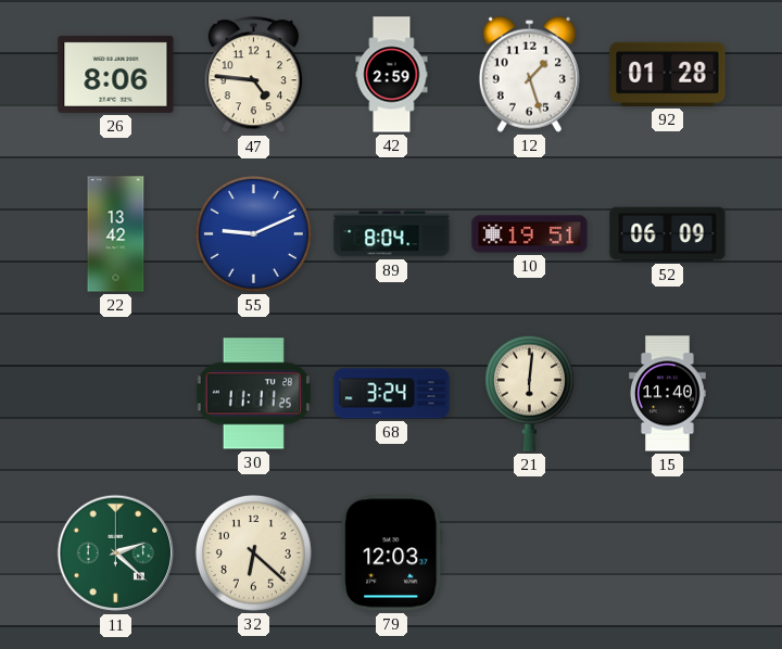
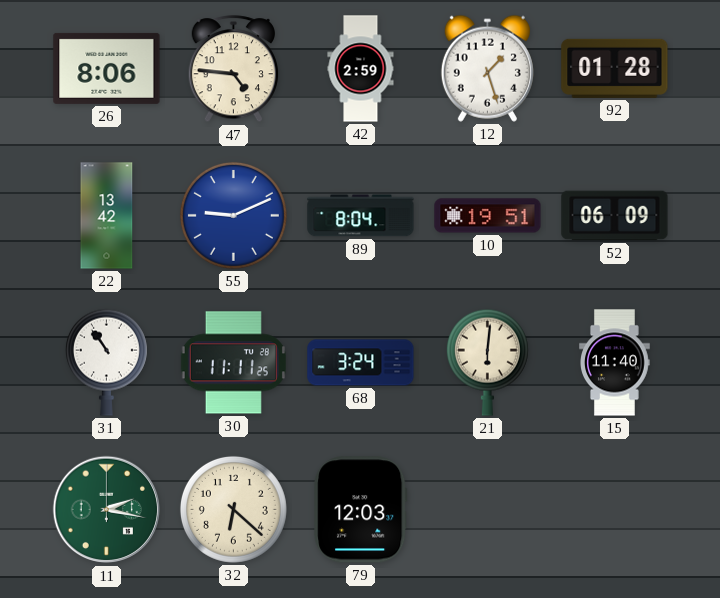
31: none -> 10:54 (106, 362)
11: 2:22 -> 2:17 (107, 510)
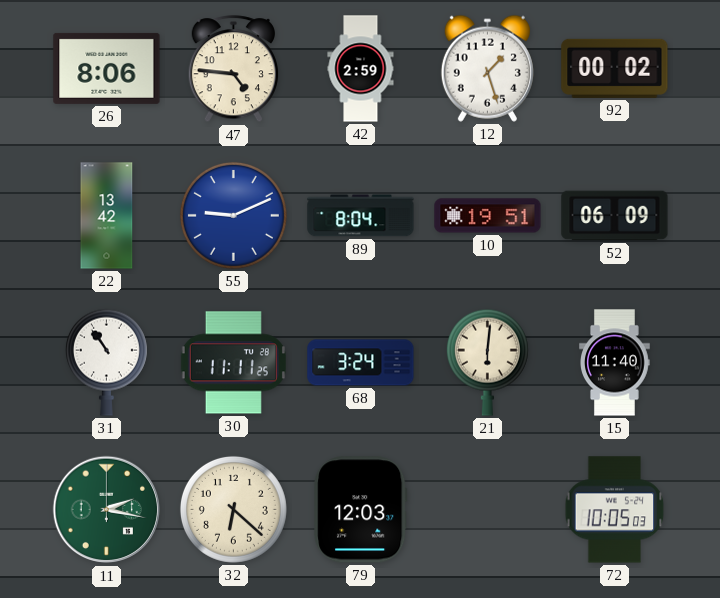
92: 01:28 -> 00:02 (615, 68)
72: none -> 10:05 (615, 510)
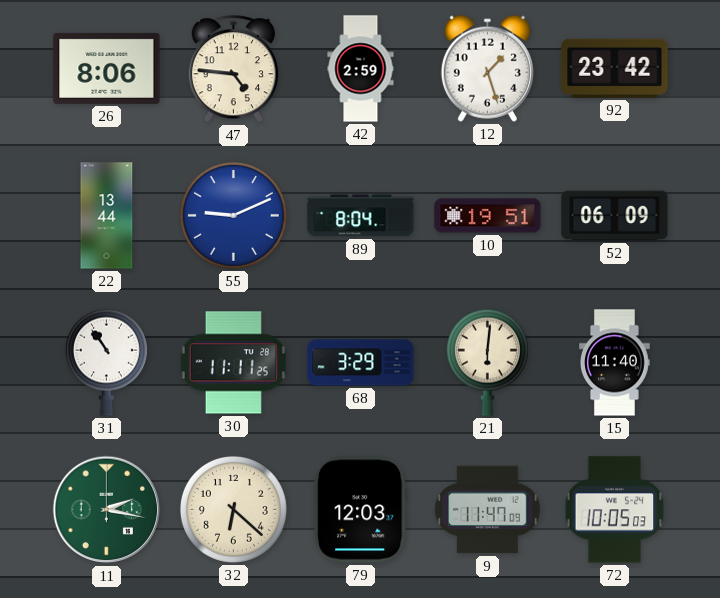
92: 00:02 -> 23:42 (615, 68)
22: 13:42 -> 13:44 (107, 216)
68: 3:24 -> 3:29 (361, 363)
9: none -> 11:47 (488, 510)
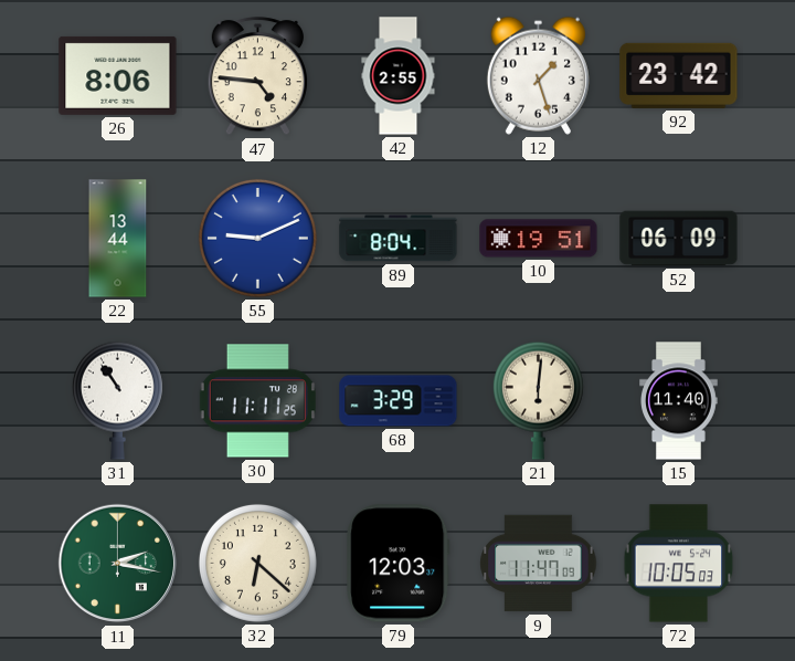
42: 2:59 -> 2:55 (399, 76)
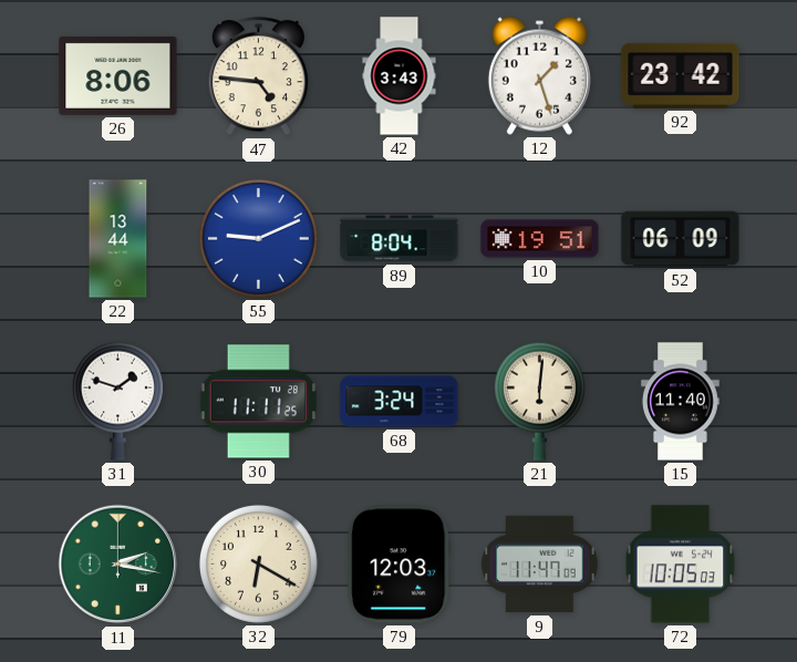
42: 2:55 -> 3:43 (400, 76)
31: 10:54 -> 1:48 (117, 401)
68: 3:29 -> 3:24 (400, 402)
32: 6:22 -> 6:20 (258, 563)
